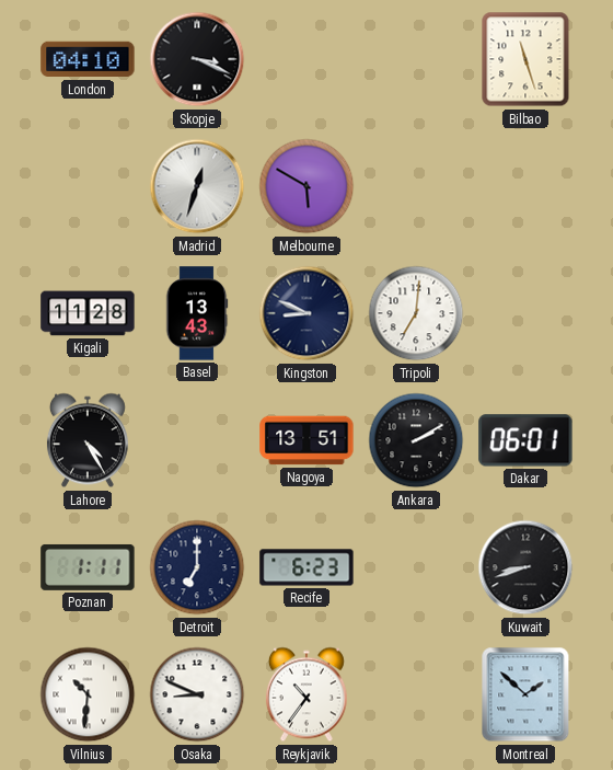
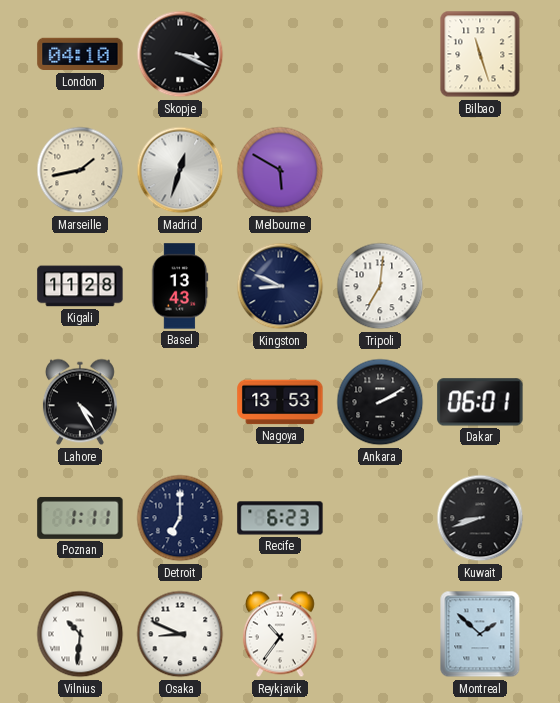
Marseille: none -> 1:43 (80, 170)
Nagoya: 13:51 -> 13:53 (280, 402)
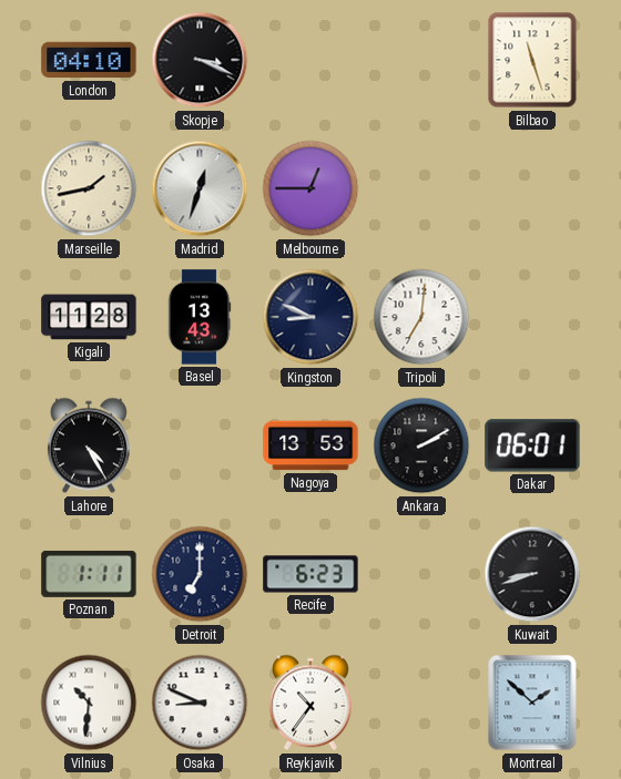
Melbourne: 5:50 -> 12:45 (310, 188)
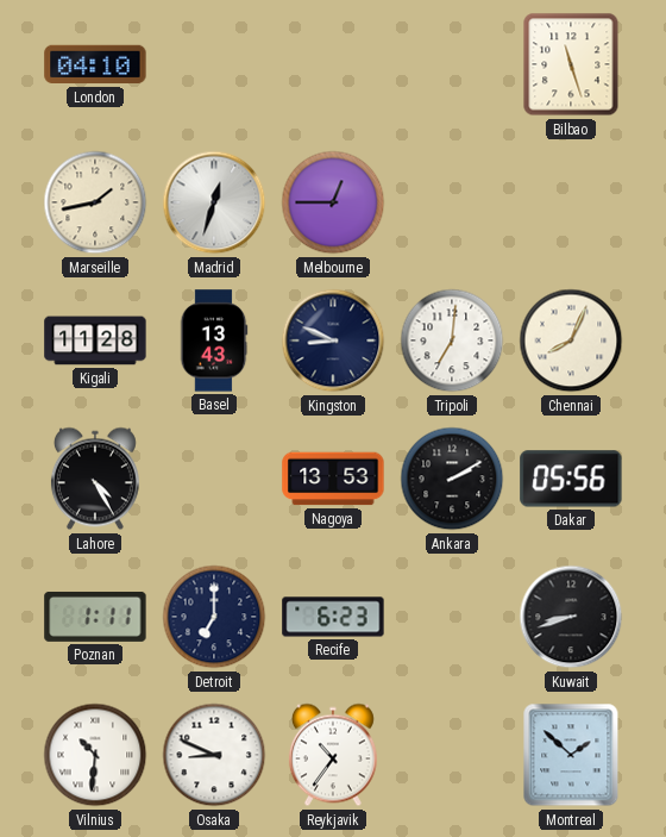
Skopje: 3:19 -> none (200, 60)
Chennai: none -> 8:04 (571, 341)
Dakar: 06:01 -> 05:56 (571, 479)
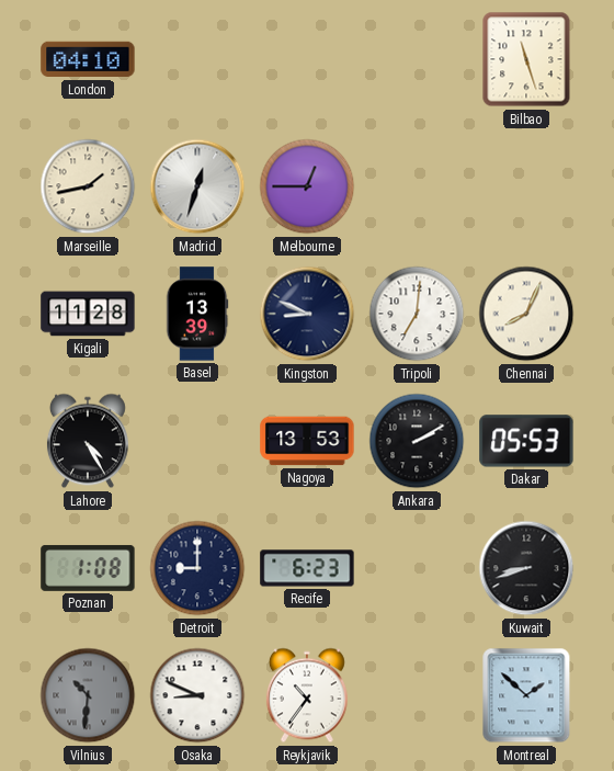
Basel: 13:43 -> 13:39 (197, 314)
Dakar: 05:56 -> 05:53 (526, 441)
Poznan: 1:11 -> 1:08 (88, 568)
Detroit: 7:00 -> 9:00 (197, 568)
Vilnius dial: white -> grey (88, 695)
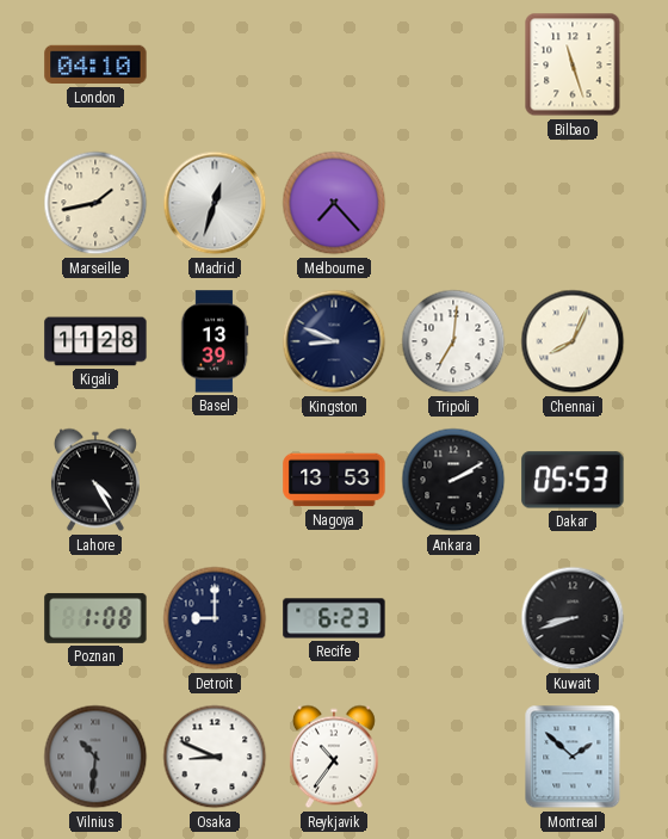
Melbourne: 12:45 -> 7:23 (334, 203)
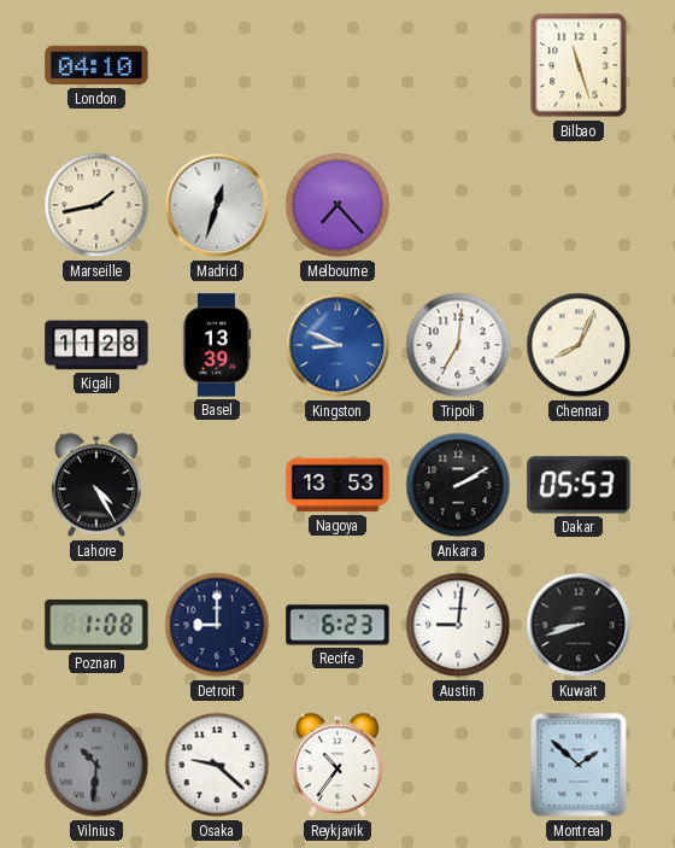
Kingston dial: navy -> blue (337, 345)
Austin: none -> 9:01 (458, 625)
Osaka: 8:49 -> 9:22 (217, 765)
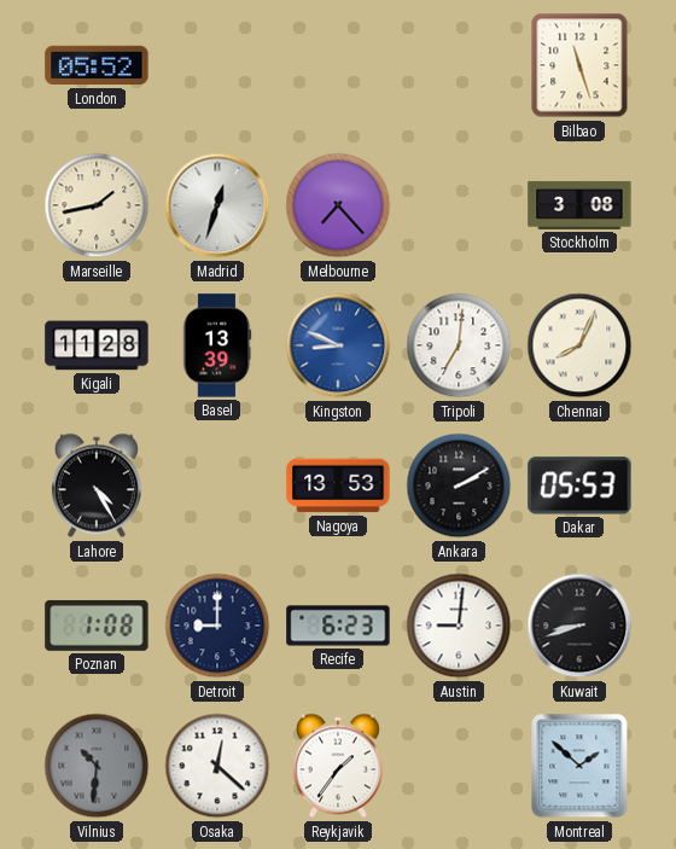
London: 04:10 -> 05:52 (97, 65)
Stockholm: none -> 3:08 (579, 205)
Osaka: 9:22 -> 12:22 (217, 766)
Reykjavik: 10:36 -> 1:36 (338, 766)
